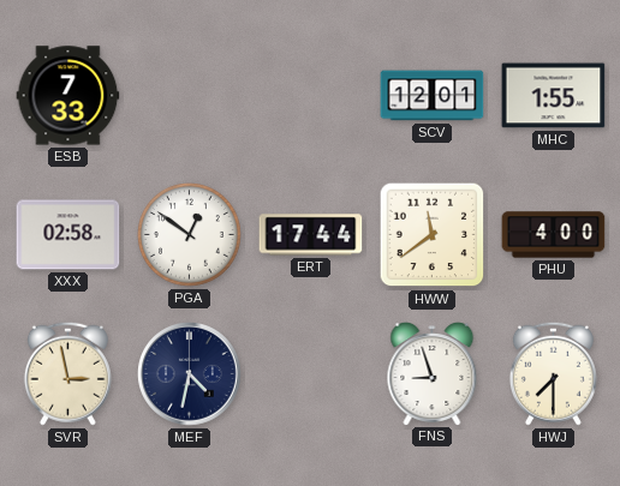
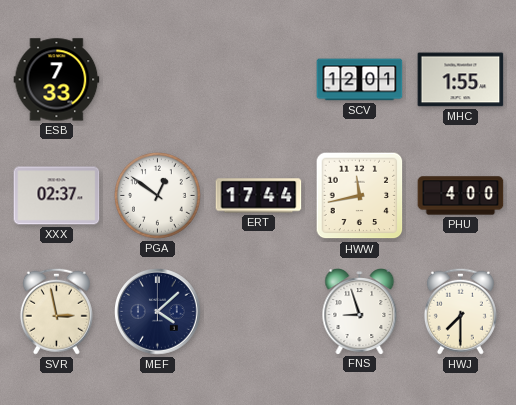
XXX: 02:58 -> 02:37 (57, 196)
HWW: 11:39 -> 11:43 (360, 196)
MEF: 4:32 -> 4:08 (158, 312)
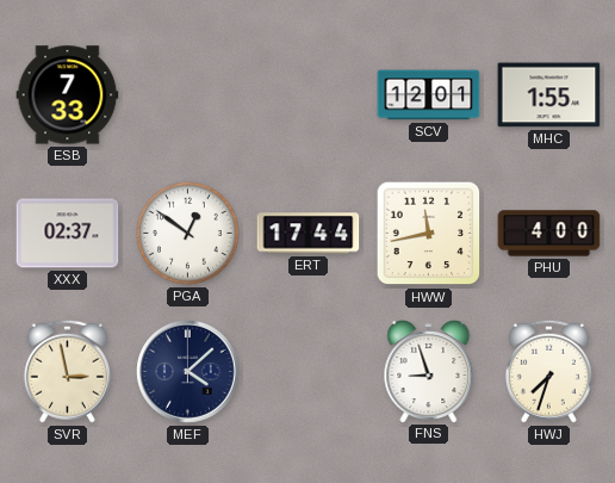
HWJ: 7:30 -> 7:33 (548, 371)
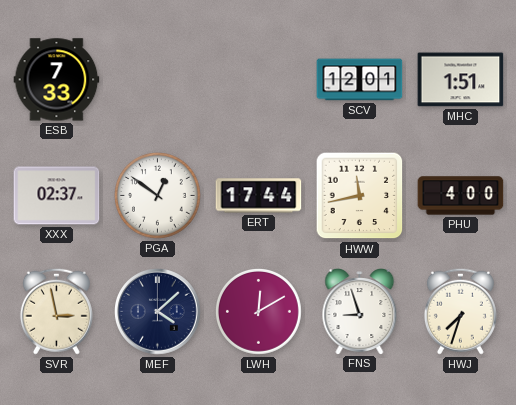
MHC: 1:55 -> 1:51 (461, 80)
LWH: none -> 12:10 (259, 312)
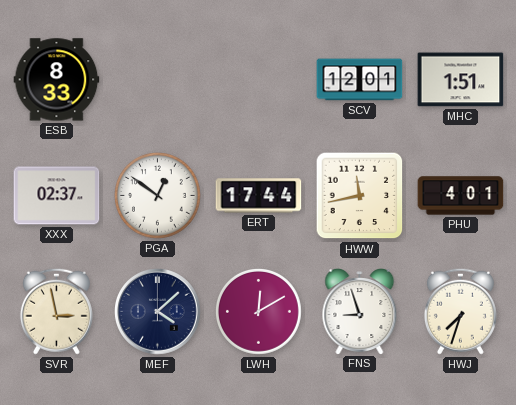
ESB: 7:33 -> 8:33 (57, 80)
PHU: 4:00 -> 4:01 (461, 196)
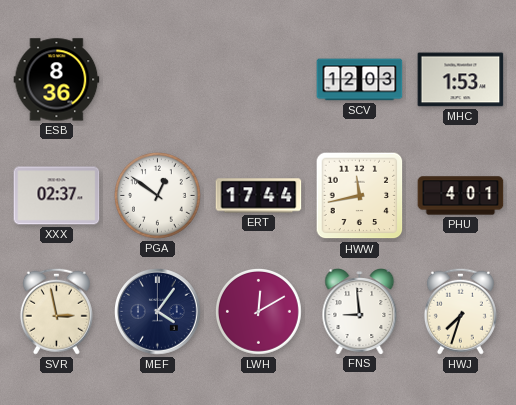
ESB: 8:33 -> 8:36 (57, 80)
SCV: 12:01 -> 12:03 (360, 80)
MHC: 1:51 -> 1:53 (461, 80)
MEF: 4:08 -> 4:06 (158, 312)
FNS: 8:57 -> 8:59 (360, 312)
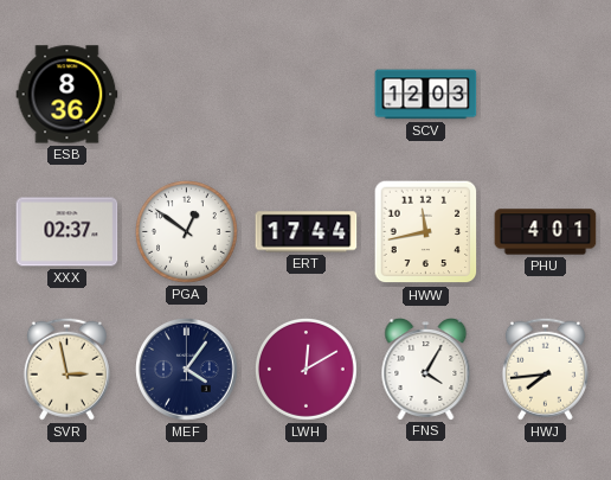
MHC: 1:53 -> none (461, 80)
FNS: 8:59 -> 4:05 (426, 370)
HWJ: 7:33 -> 7:44 (545, 369)
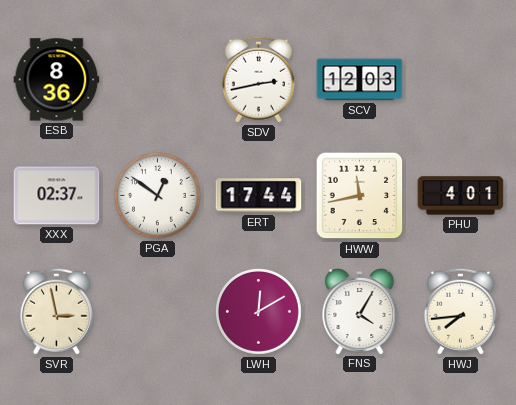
SDV: none -> 2:43 (258, 79)
MEF: 4:06 -> none (187, 370)
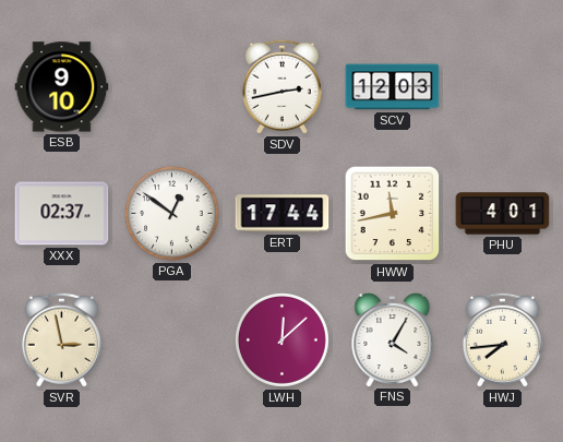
ESB: 8:36 -> 9:10 (62, 87)
LWH: 12:10 -> 12:08 (283, 341)
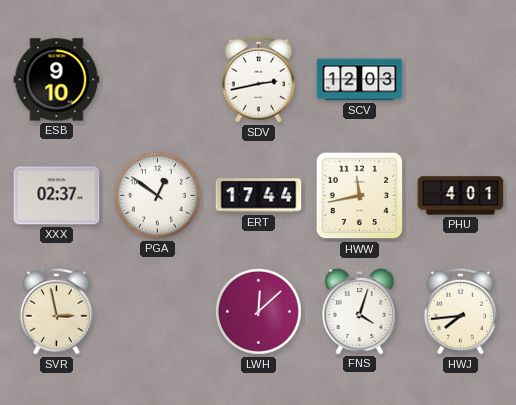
FNS: 4:05 -> 4:03 (360, 312)
